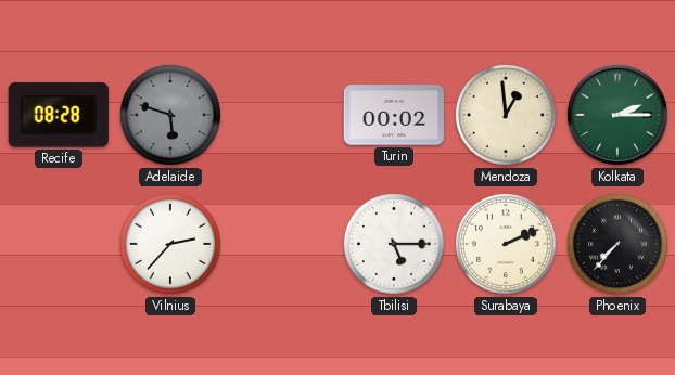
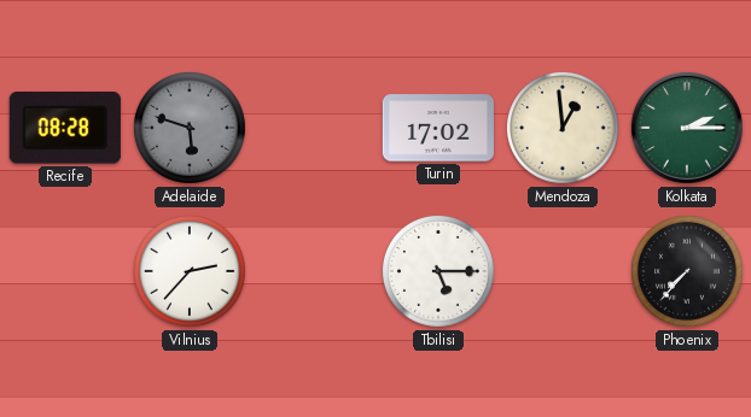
Turin: 00:02 -> 17:02 (438, 128)
Surabaya: 2:11 -> none (506, 244)
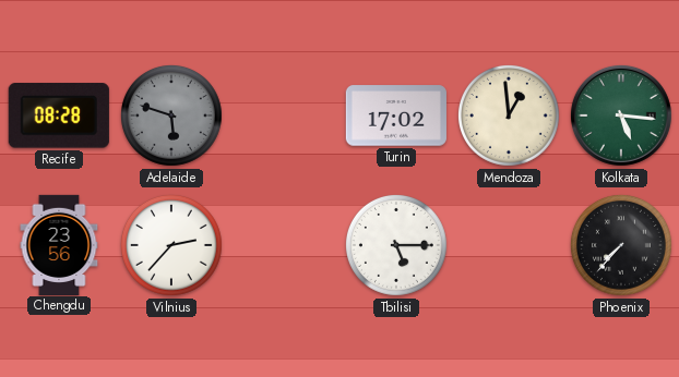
Kolkata: 2:15 -> 5:16 (621, 115)
Chengdu: none -> 23:56 (59, 244)
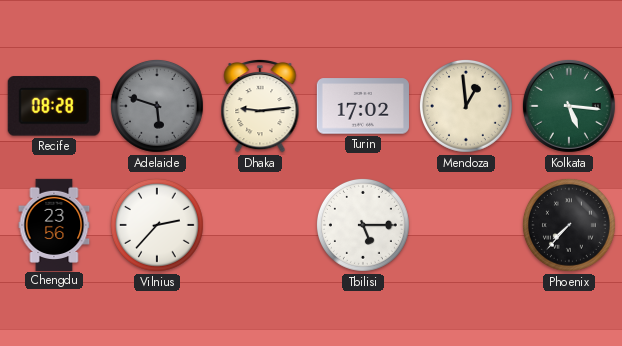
Dhaka: none -> 9:14 (260, 106)
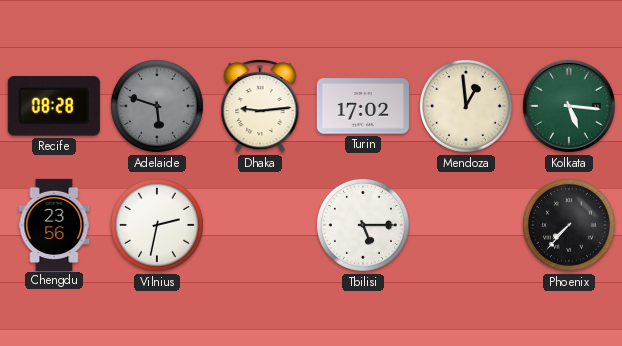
Vilnius: 2:37 -> 2:32 (157, 225)
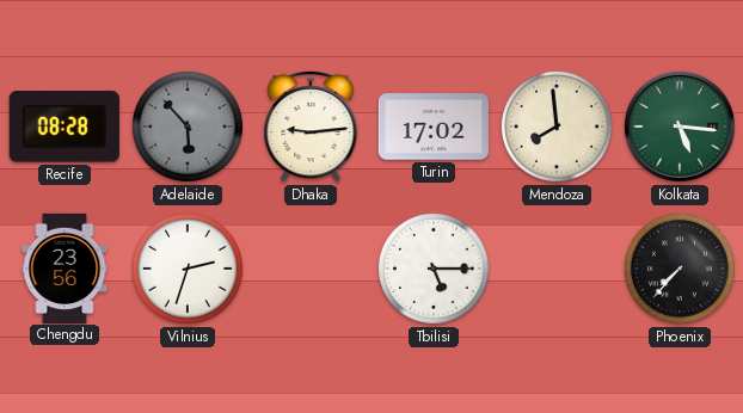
Adelaide: 5:48 -> 5:53 (188, 127)
Mendoza: 12:59 -> 7:59 (557, 127)
Vilnius: 2:32 -> 2:33 (188, 269)
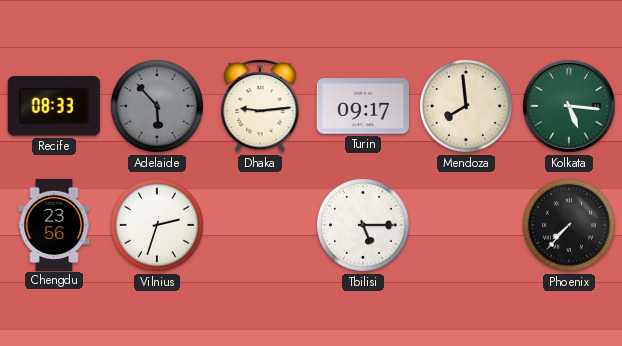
Recife: 08:28 -> 08:33 (54, 106)
Turin: 17:02 -> 09:17 (363, 106)
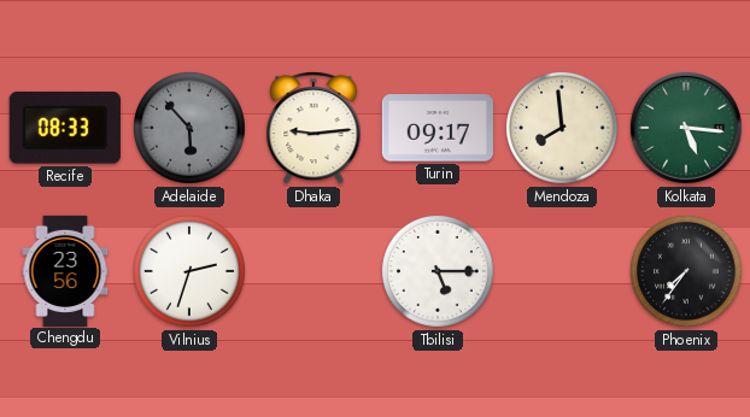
Phoenix: 7:37 -> 7:36 (686, 271)
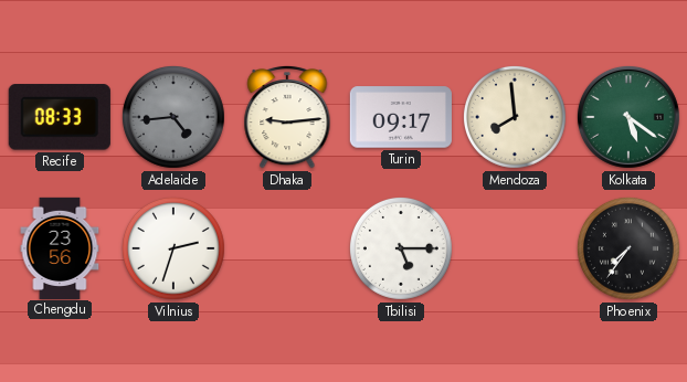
Adelaide: 5:53 -> 4:44 (173, 117)
Kolkata: 5:16 -> 5:21 (628, 117)
